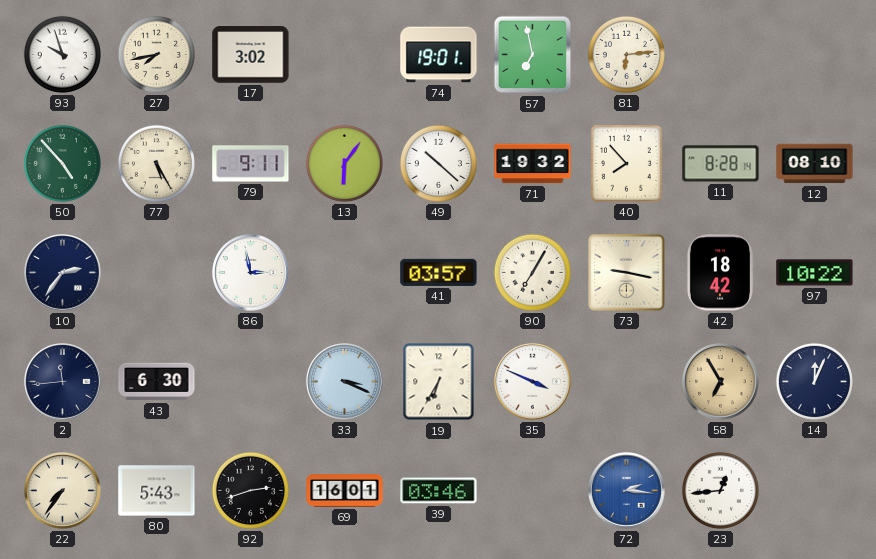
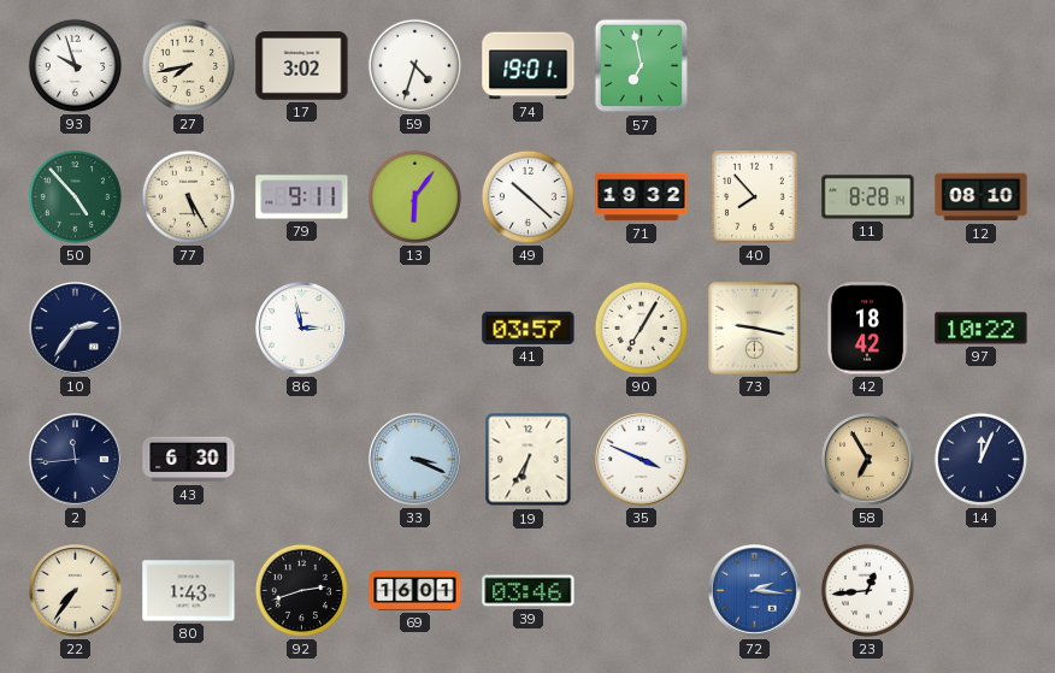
59: none -> 4:33 (414, 65)
81: 6:14 -> none (626, 54)
80: 5:43 -> 1:43 (189, 591)
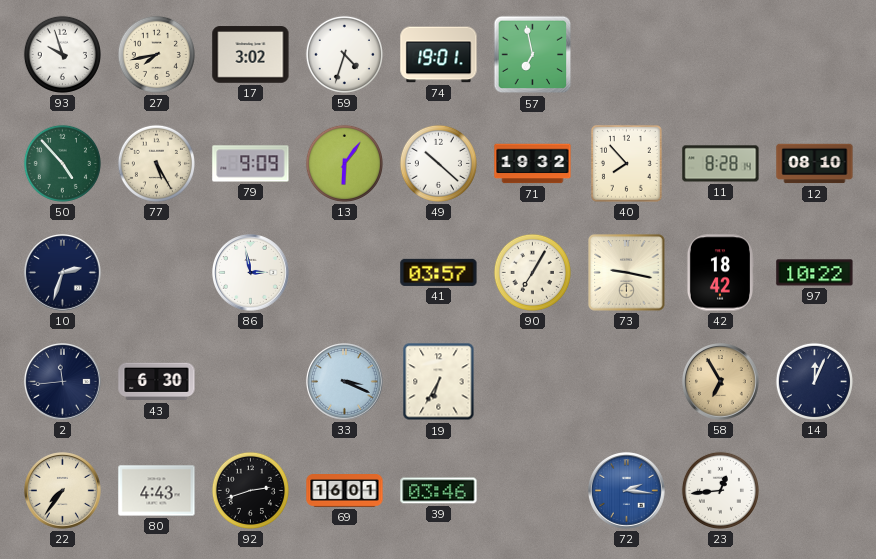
79: 9:11 -> 9:09 (251, 164)
10: 2:36 -> 2:33 (63, 273)
35: 3:49 -> none (642, 460)
80: 1:43 -> 4:43 (157, 491)
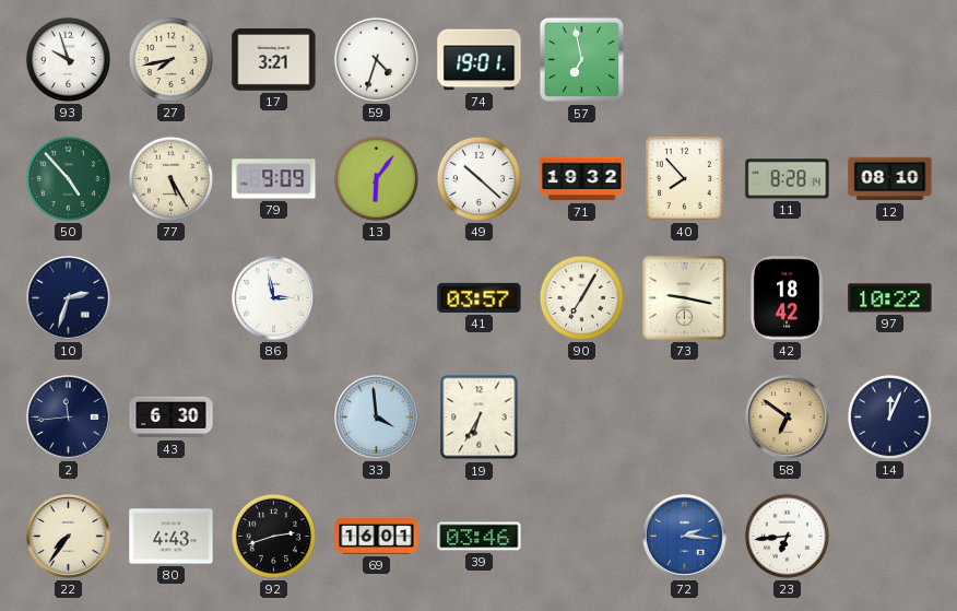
17: 3:02 -> 3:21 (274, 60)
33: 3:19 -> 3:59 (377, 418)
58: 6:55 -> 6:51 (788, 418)
23: 12:44 -> 6:44 (787, 536)
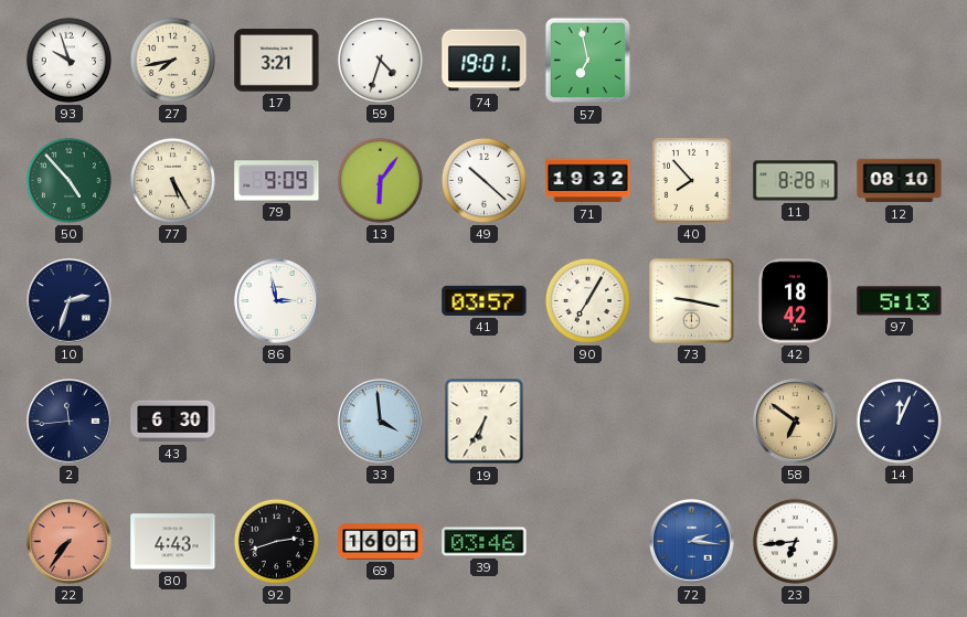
97: 10:22 -> 5:13 (900, 301)
22 dial: cream -> salmon (70, 542)
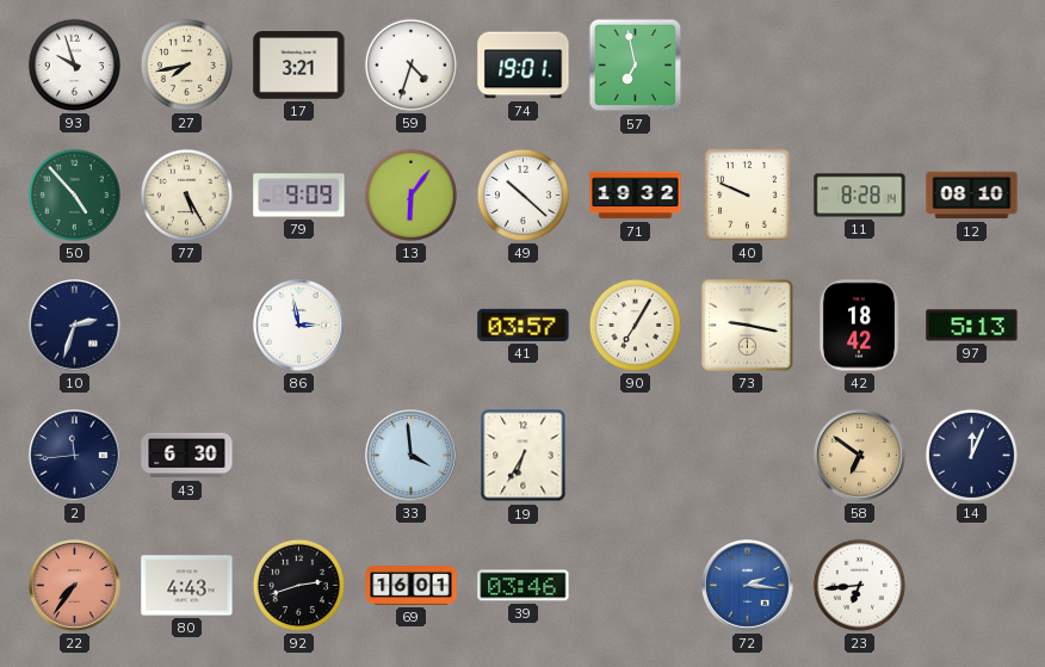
40: 7:53 -> 9:49 (747, 194)
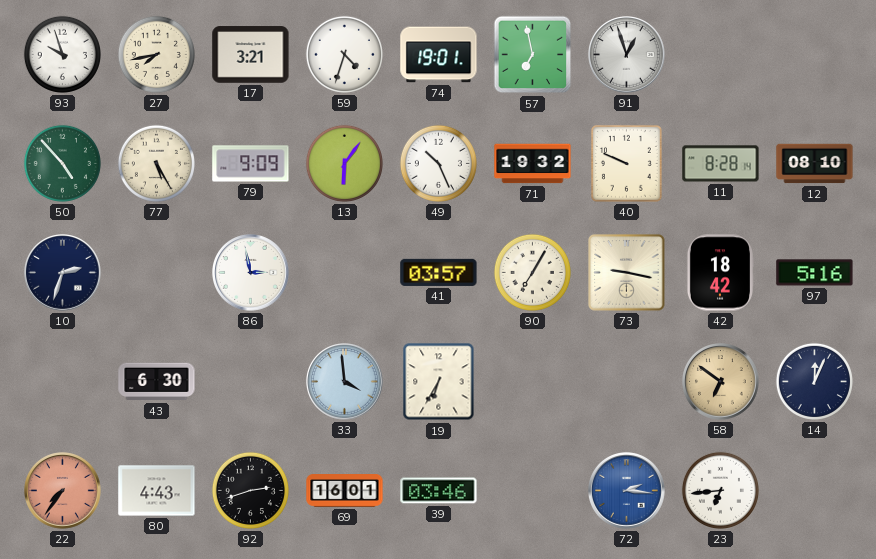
91: none -> 12:57 (627, 55)
49: 10:22 -> 10:26 (438, 163)
97: 5:13 -> 5:16 (815, 273)
2: 11:44 -> none (75, 456)
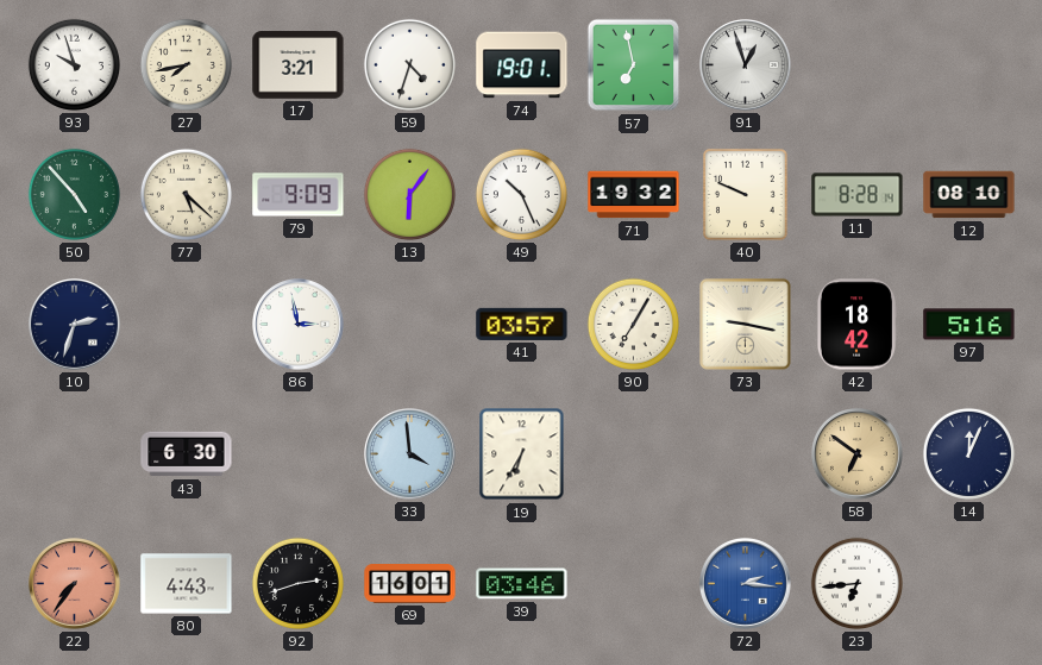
77: 5:25 -> 5:22 (186, 194)
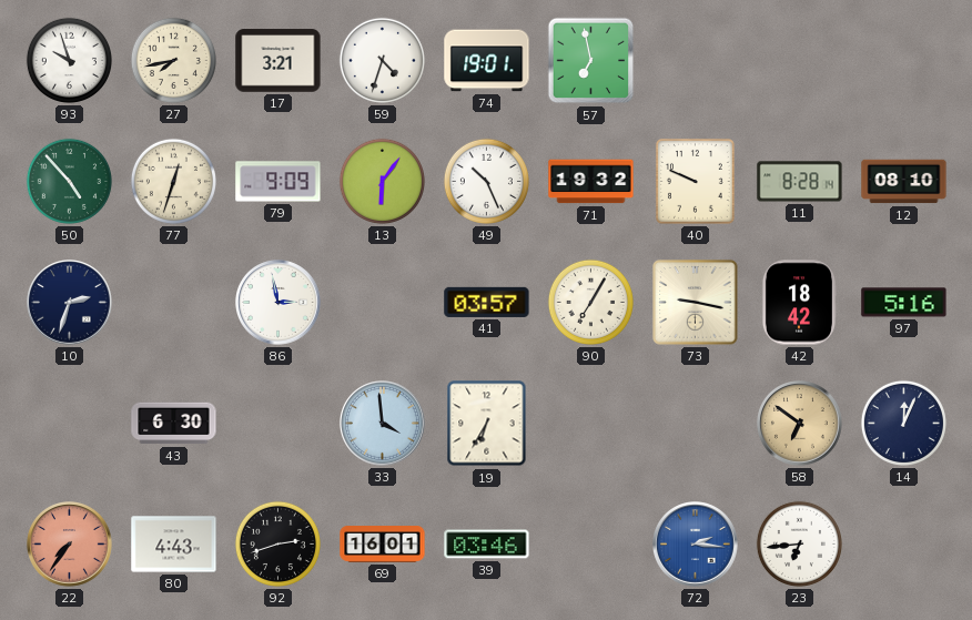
91: 12:57 -> none (746, 65)
77: 5:22 -> 12:33 (173, 181)
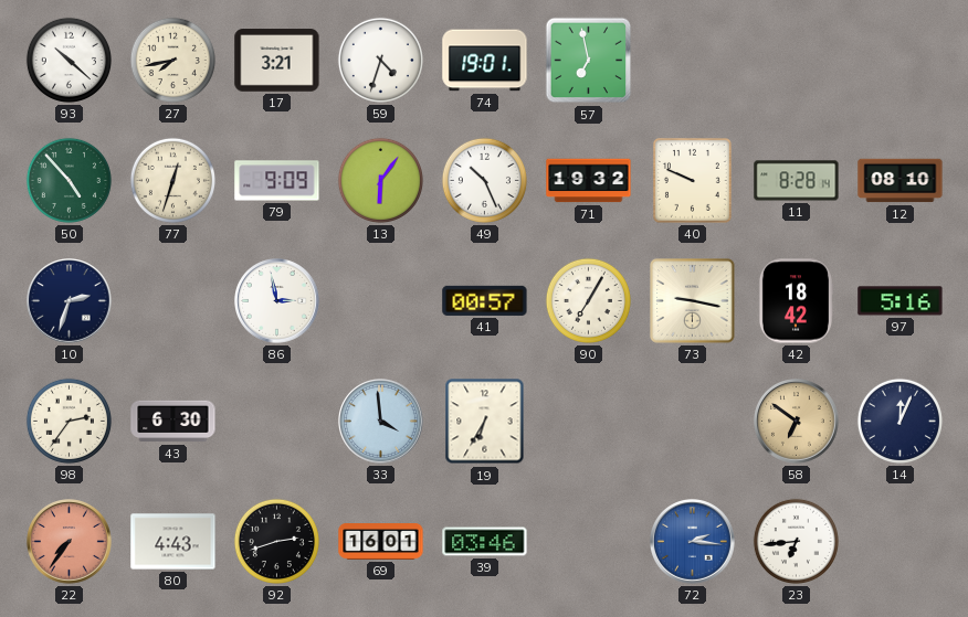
93: 9:57 -> 10:22 (69, 60)
41: 03:57 -> 00:57 (485, 300)
98: none -> 2:36 (69, 421)
